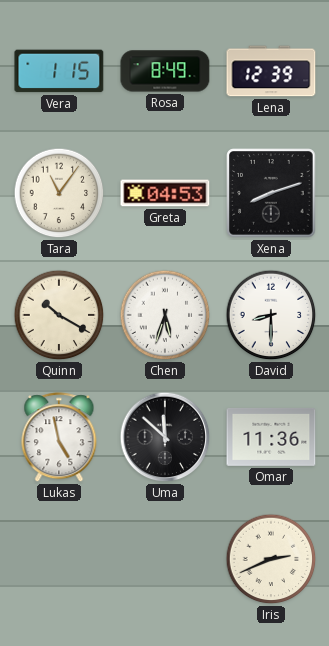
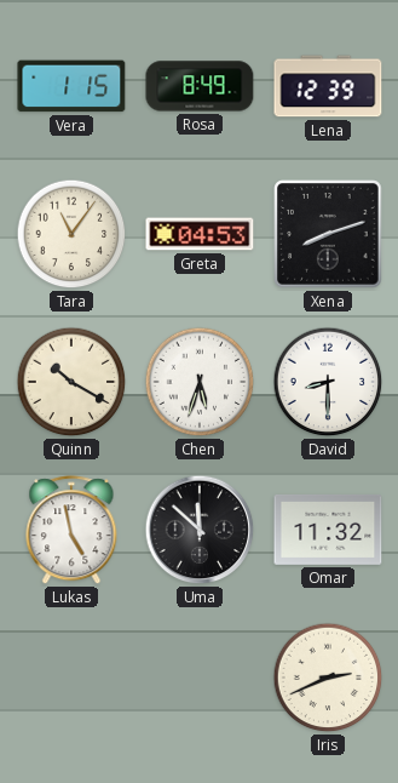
Omar: 11:36 -> 11:32 (328, 530)
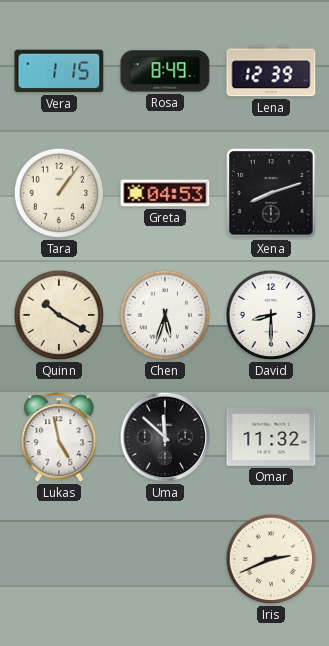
Tara: 11:06 -> 1:06 (59, 193)
